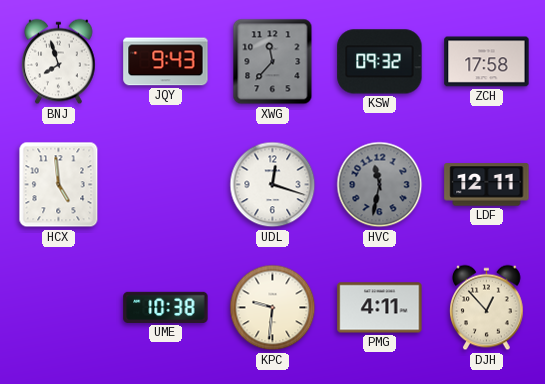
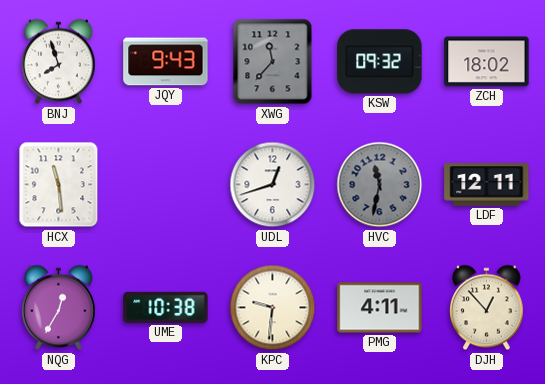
ZCH: 17:58 -> 18:02 (487, 62)
HCX: 4:59 -> 11:29 (59, 185)
UDL: 12:18 -> 12:42 (273, 185)
NQG: none -> 12:35 (59, 308)
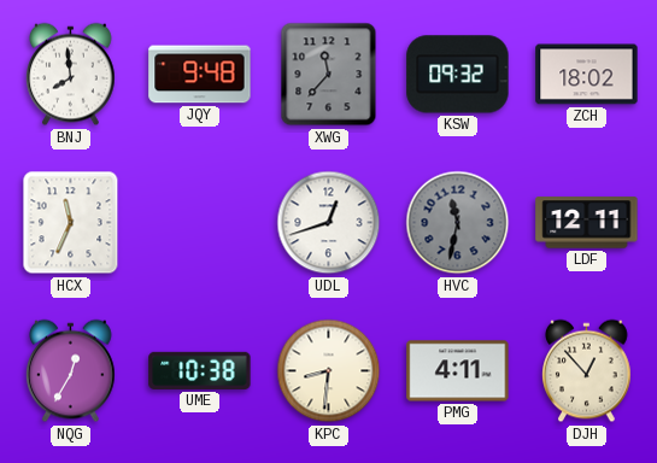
BNJ: 7:57 -> 7:59 (71, 75)
JQY: 9:43 -> 9:48 (200, 75)
HCX: 11:29 -> 11:34 (71, 223)
KPC: 9:31 -> 8:31 (329, 371)
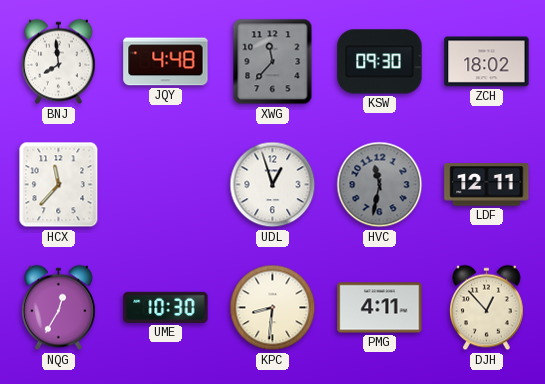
JQY: 9:48 -> 4:48 (166, 62)
KSW: 09:32 -> 09:30 (380, 62)
HCX: 11:34 -> 11:37 (59, 185)
UDL: 12:42 -> 12:57 (273, 185)
UME: 10:38 -> 10:30 (166, 307)
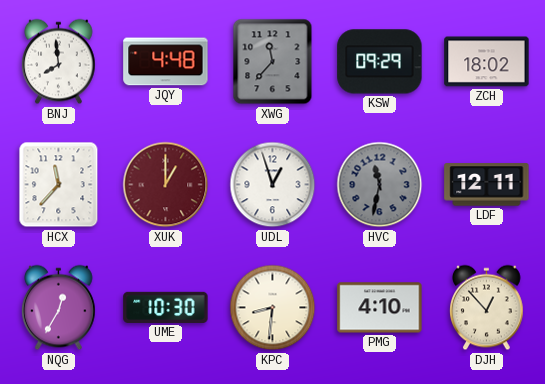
KSW: 09:30 -> 09:29 (380, 62)
XUK: none -> 1:00 (166, 185)
PMG: 4:11 -> 4:10 (380, 308)
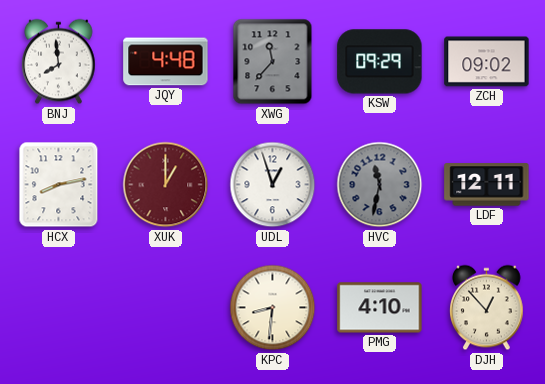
ZCH: 18:02 -> 09:02 (487, 62)
HCX: 11:37 -> 8:13 (59, 185)
NQG: 12:35 -> none (59, 308)
UME: 10:30 -> none (166, 307)
